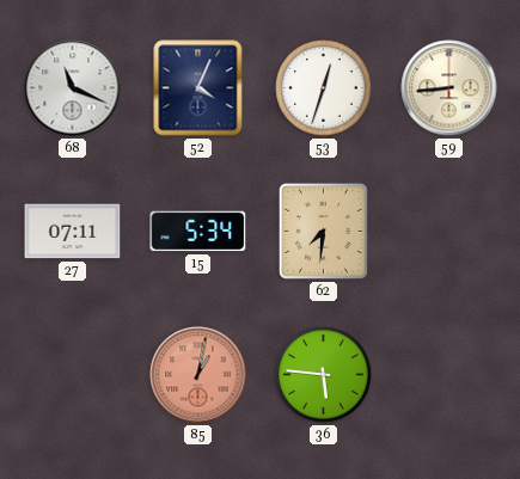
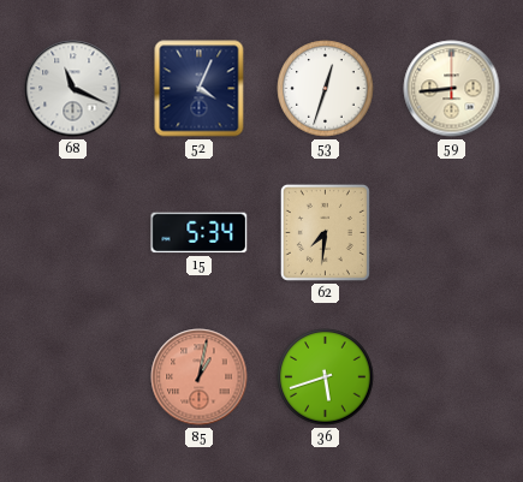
27: 07:11 -> none (73, 232)
36: 5:46 -> 5:42 (326, 377)
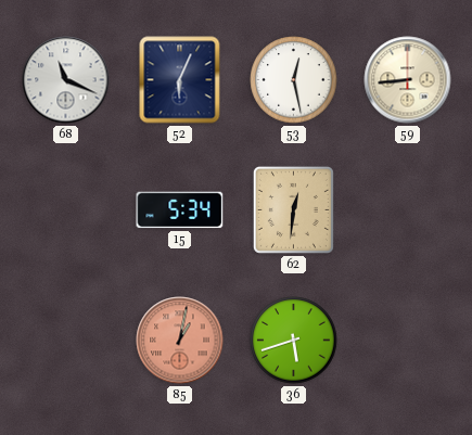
52: 4:04 -> 6:04 (180, 80)
53: 12:33 -> 12:28 (294, 80)
62: 7:31 -> 12:31 (293, 209)
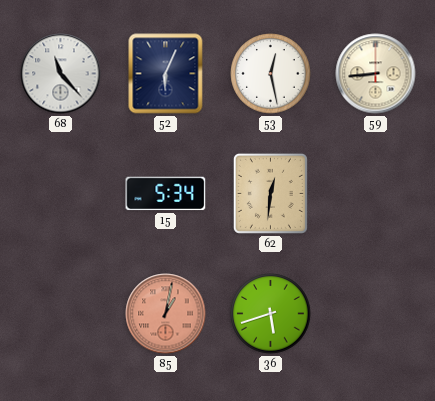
68: 11:19 -> 11:23 (61, 74)
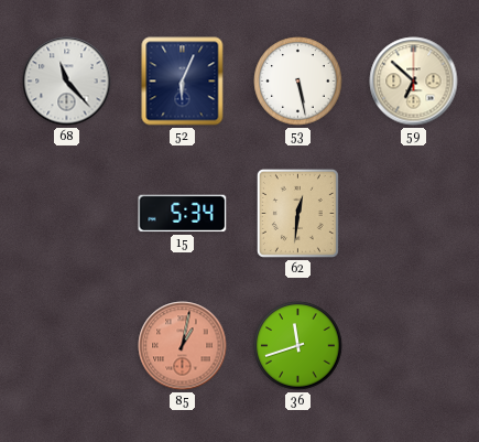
53: 12:28 -> 5:28 (298, 82)
59: 8:44 -> 6:52 (414, 82)
36: 5:42 -> 11:42 (298, 346)
